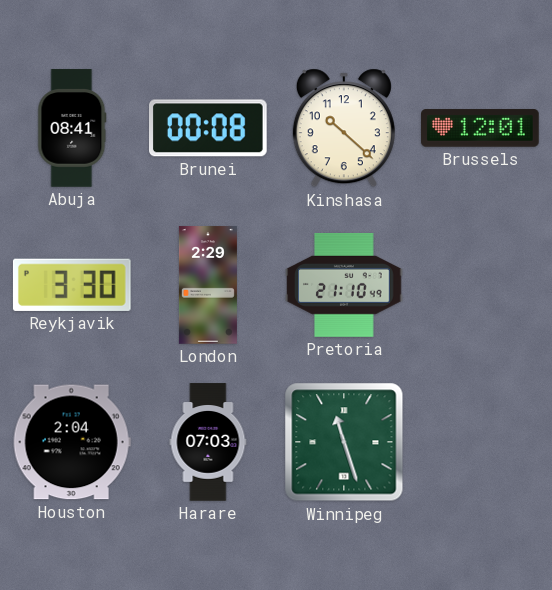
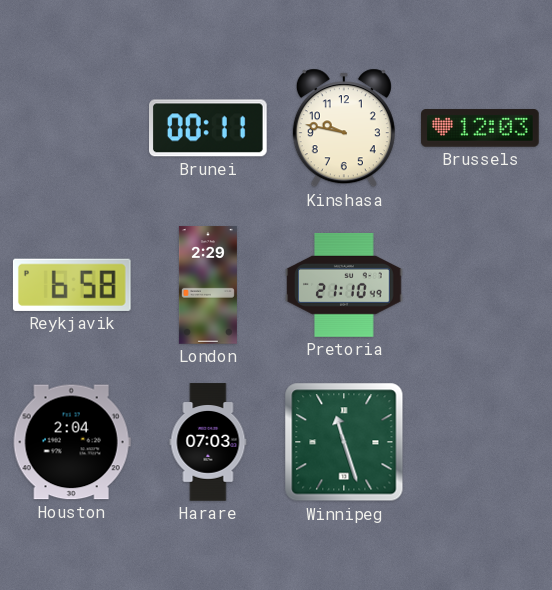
Abuja: 08:41 -> none (72, 128)
Brunei: 00:08 -> 00:11 (209, 128)
Kinshasa: 10:22 -> 9:47 (344, 128)
Brussels: 12:01 -> 12:03 (480, 128)
Reykjavik: 3:30 -> 6:58 (72, 285)
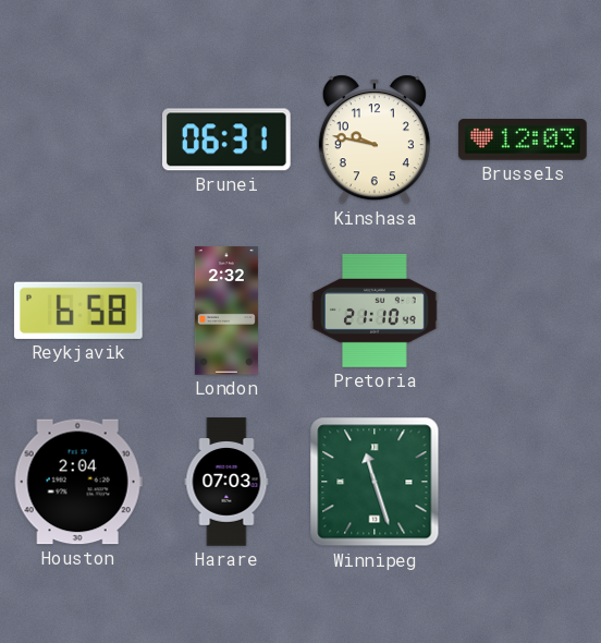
Brunei: 00:11 -> 06:31 (228, 139)
London: 2:29 -> 2:32 (226, 311)
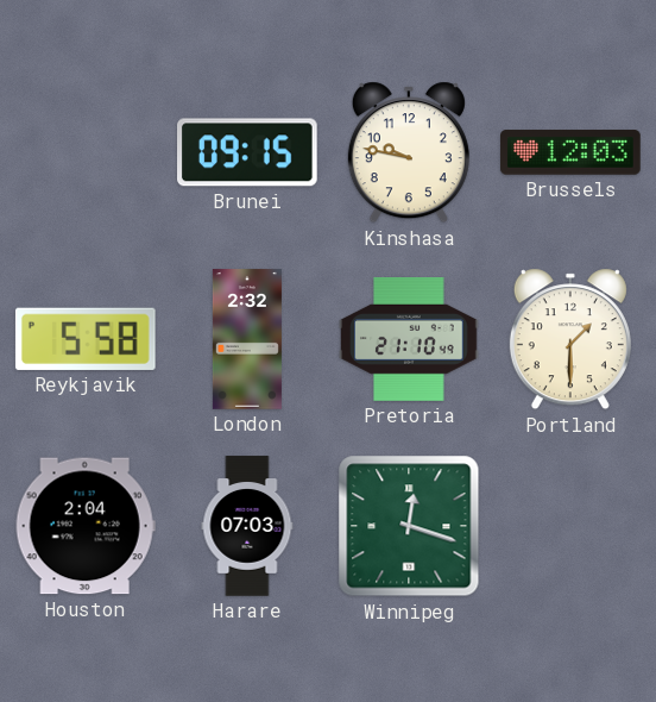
Brunei: 06:31 -> 09:15 (248, 152)
Reykjavik: 6:58 -> 5:58 (86, 339)
Portland: none -> 1:30 (570, 339)
Winnipeg: 11:27 -> 12:18 (409, 526)
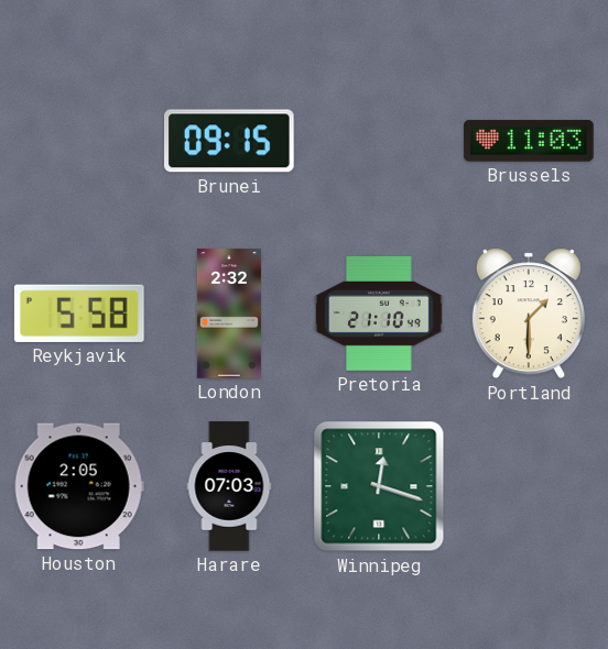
Kinshasa: 9:47 -> none (409, 152)
Brussels: 12:03 -> 11:03 (529, 141)
Houston: 2:04 -> 2:05 (79, 486)
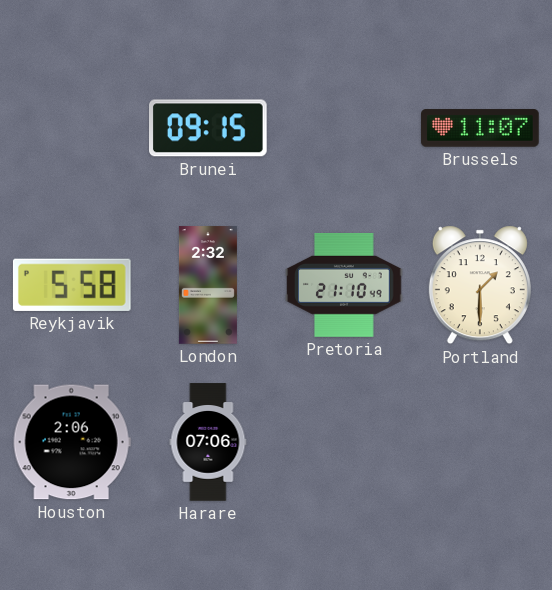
Brussels: 11:03 -> 11:07 (480, 128)
Houston: 2:05 -> 2:06 (72, 442)
Harare: 07:03 -> 07:06 (208, 442)
Winnipeg: 12:18 -> none (379, 486)
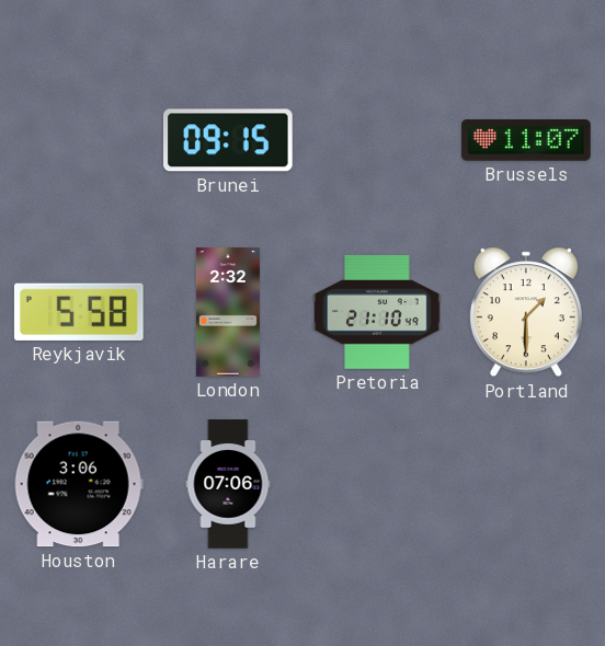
Houston: 2:06 -> 3:06 (79, 484)
